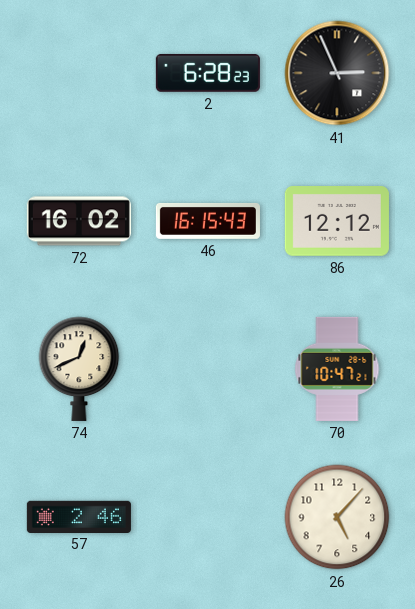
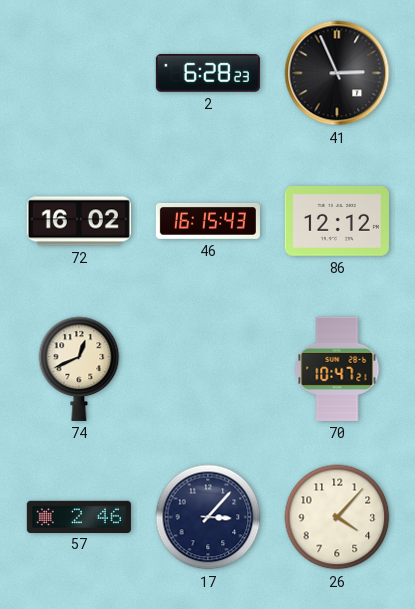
17: none -> 3:07 (208, 517)
26: 5:07 -> 4:07 (337, 517)
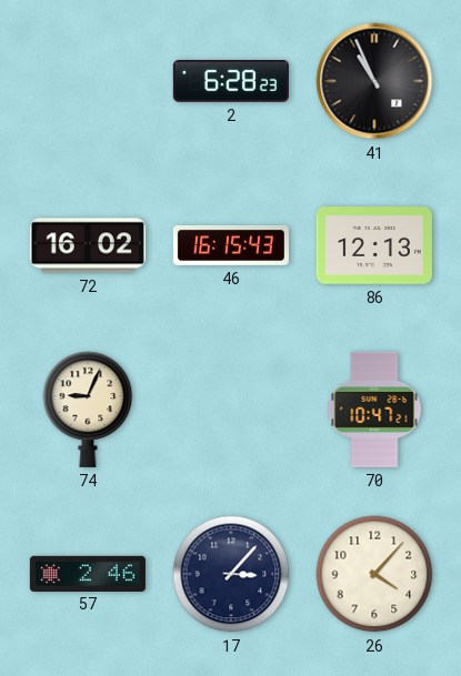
41: 2:56 -> 10:56 (374, 81)
86: 12:12 -> 12:13 (374, 246)
74: 12:41 -> 9:04 (88, 410)
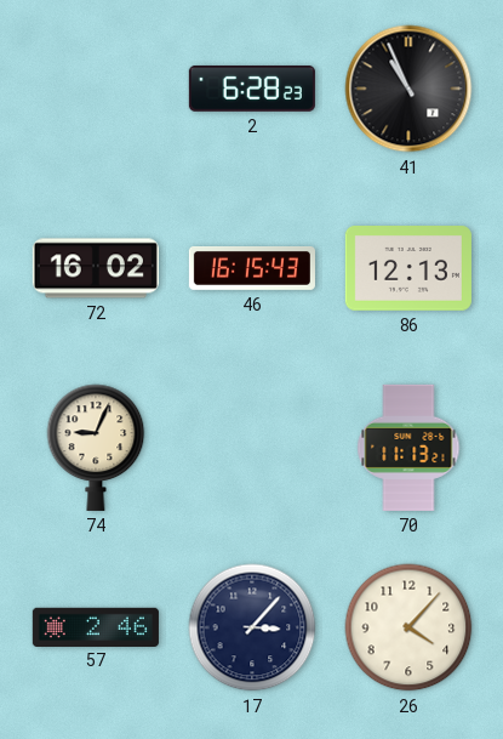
70: 10:47 -> 11:13 (408, 448)
